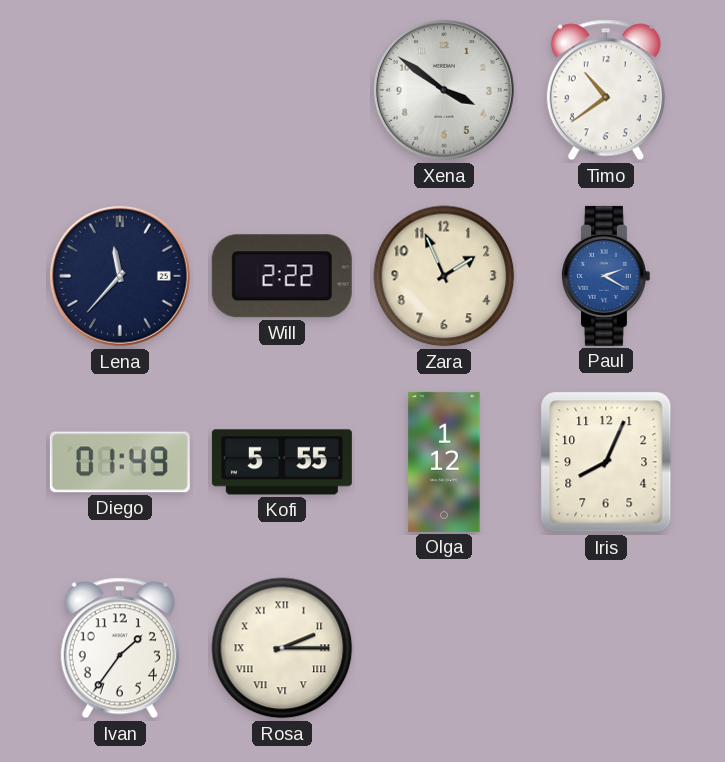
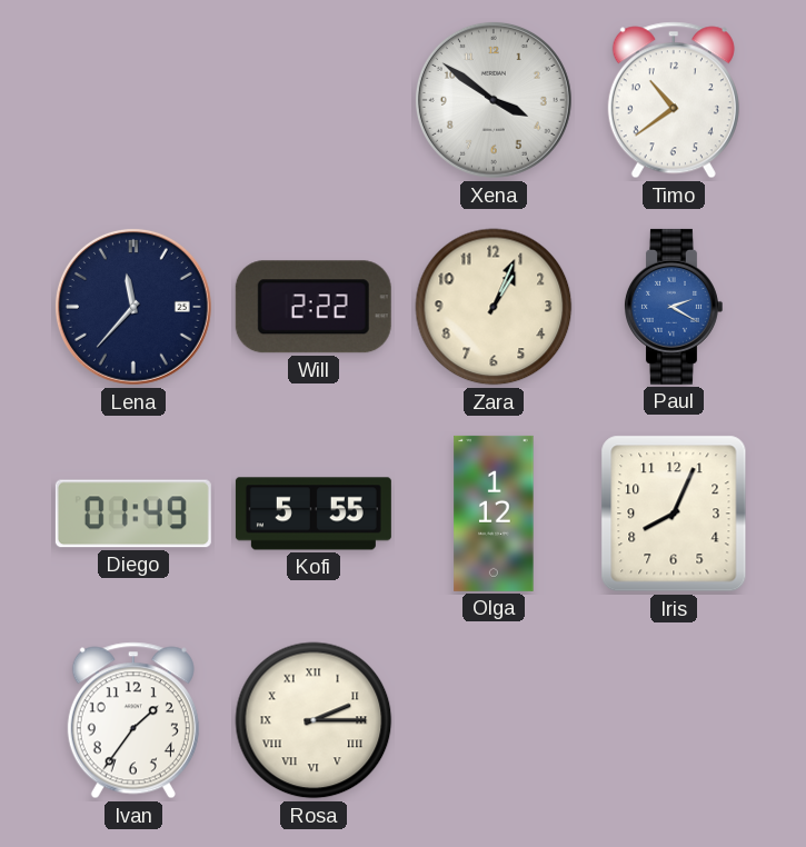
Zara: 1:56 -> 1:04 (494, 307)
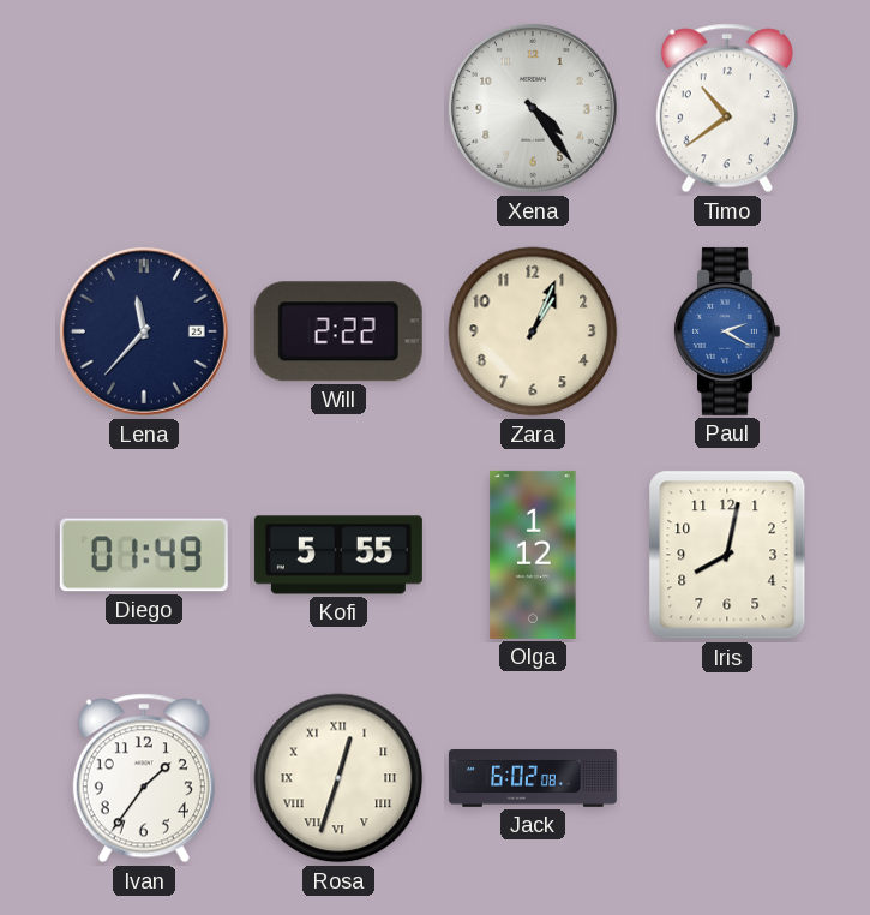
Xena: 3:51 -> 4:24 (533, 108)
Iris: 8:04 -> 8:02 (727, 555)
Rosa: 2:15 -> 12:33 (338, 778)
Jack: none -> 6:02 (533, 779)
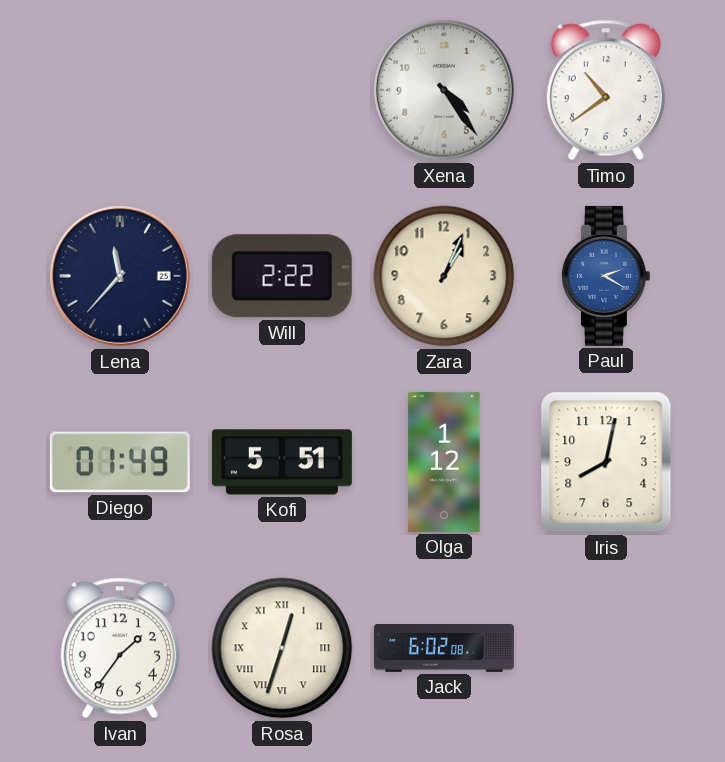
Kofi: 5:55 -> 5:51 (282, 462)
